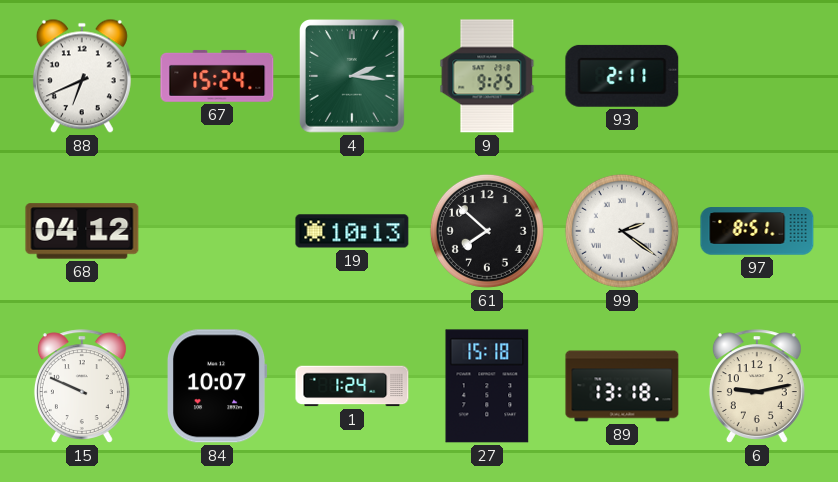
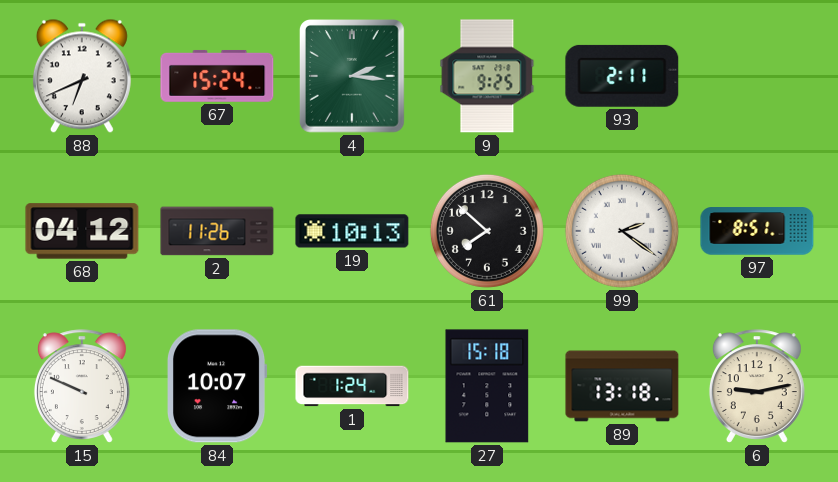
2: none -> 11:26 (217, 231)
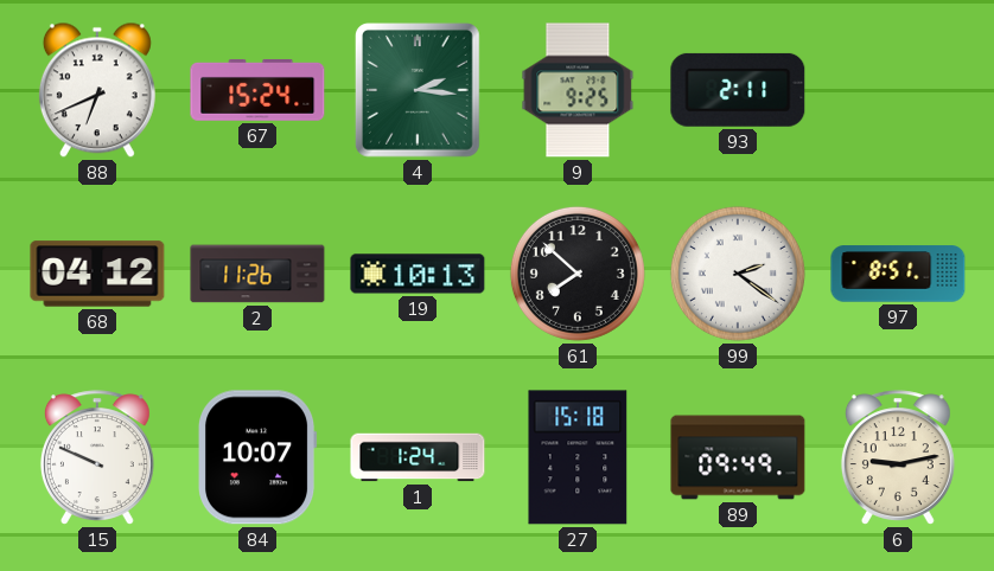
89: 13:18 -> 09:49 (738, 457)
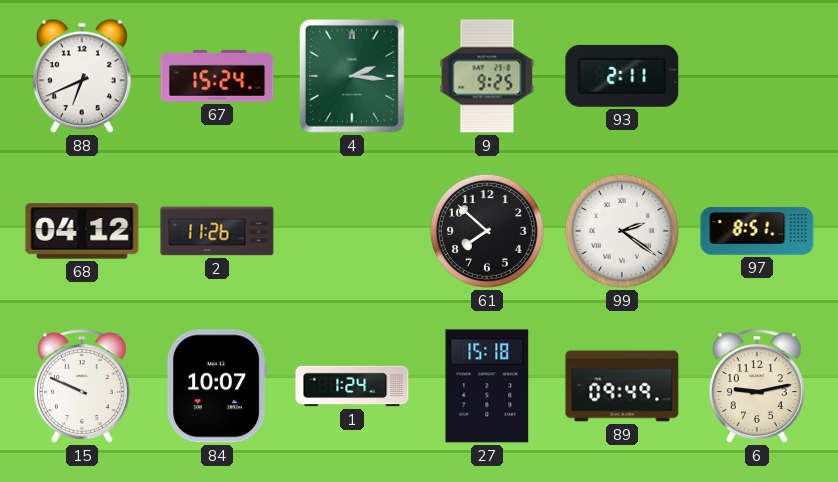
19: 10:13 -> none (418, 274)
